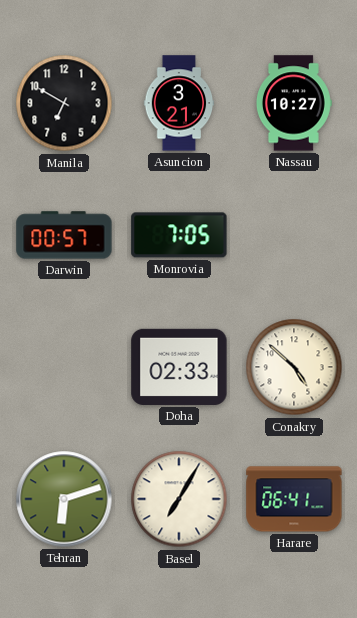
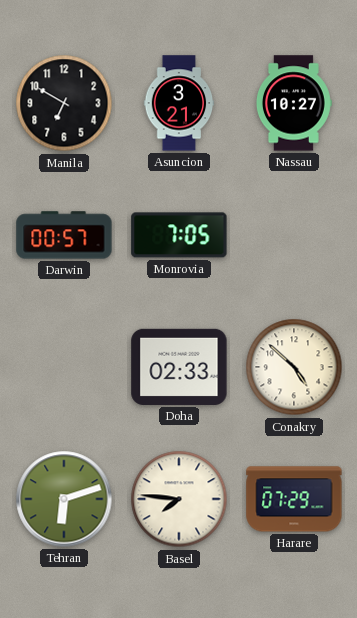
Basel: 7:05 -> 7:46 (179, 499)
Harare: 06:41 -> 07:29 (294, 499)
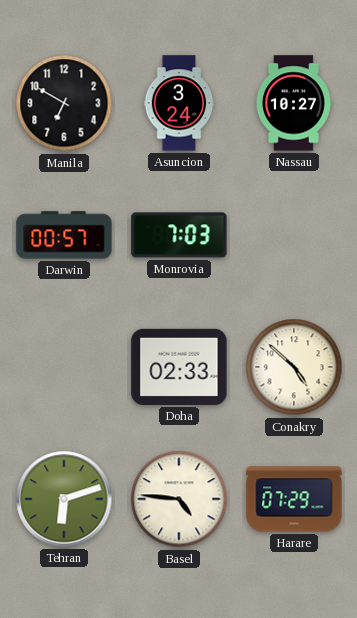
Asuncion: 3:21 -> 3:24 (179, 103)
Monrovia: 7:05 -> 7:03 (179, 235)
Basel: 7:46 -> 4:46 (179, 499)
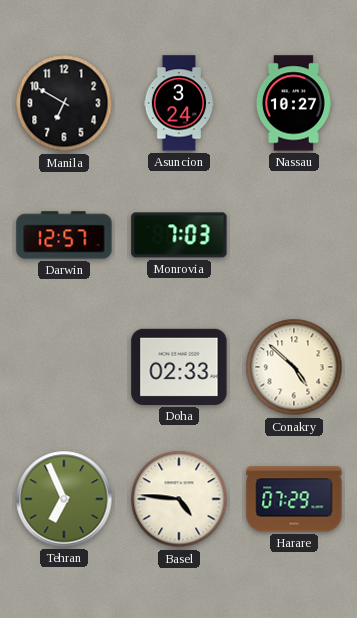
Darwin: 00:57 -> 12:57 (64, 235)
Tehran: 6:12 -> 6:56 (64, 499)
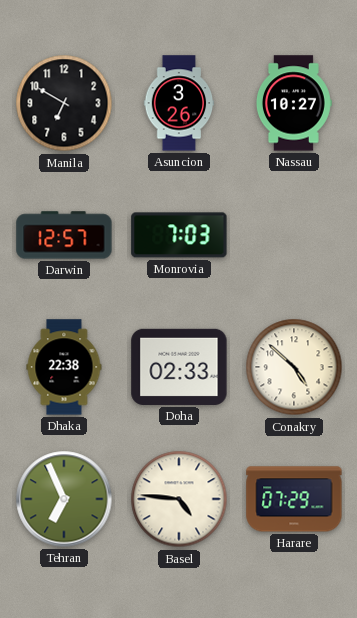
Asuncion: 3:24 -> 3:26 (179, 103)
Dhaka: none -> 22:38 (64, 367)
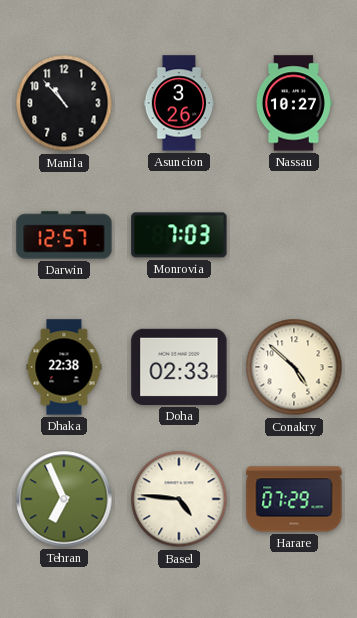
Manila: 6:50 -> 10:53 (64, 103)
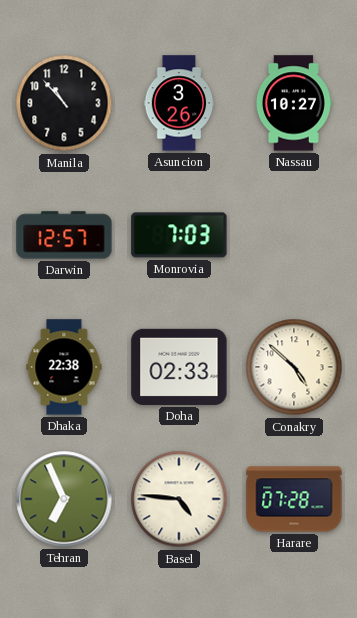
Harare: 07:29 -> 07:28 (294, 499)
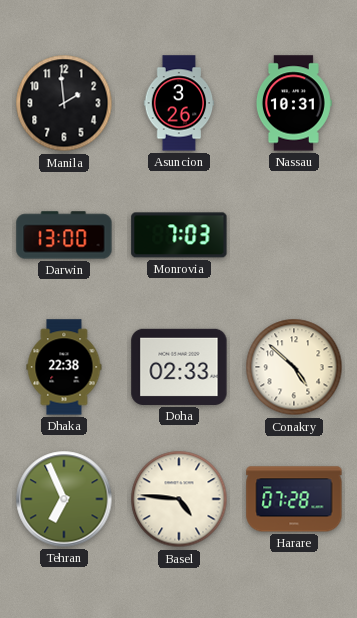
Manila: 10:53 -> 1:59 (64, 103)
Nassau: 10:27 -> 10:31 (294, 103)
Darwin: 12:57 -> 13:00 (64, 235)
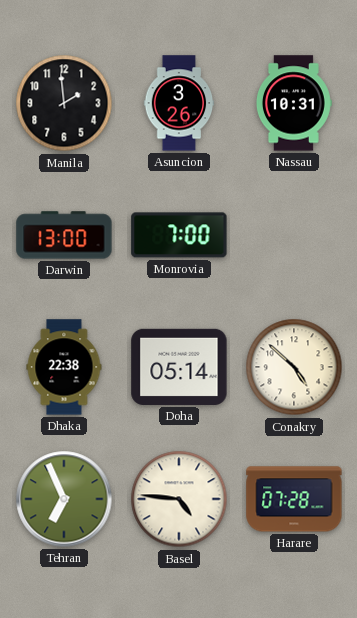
Monrovia: 7:03 -> 7:00 (179, 235)
Doha: 02:33 -> 05:14 (179, 367)
